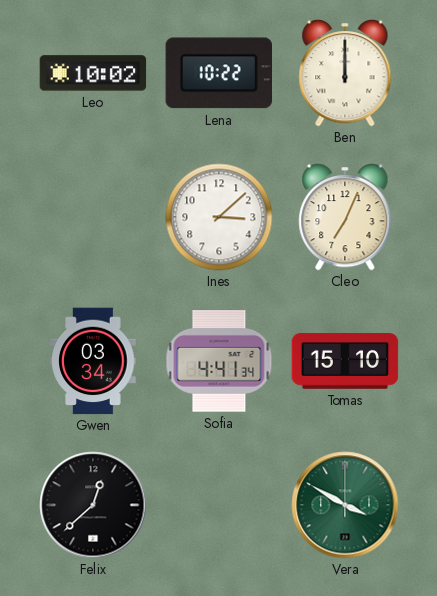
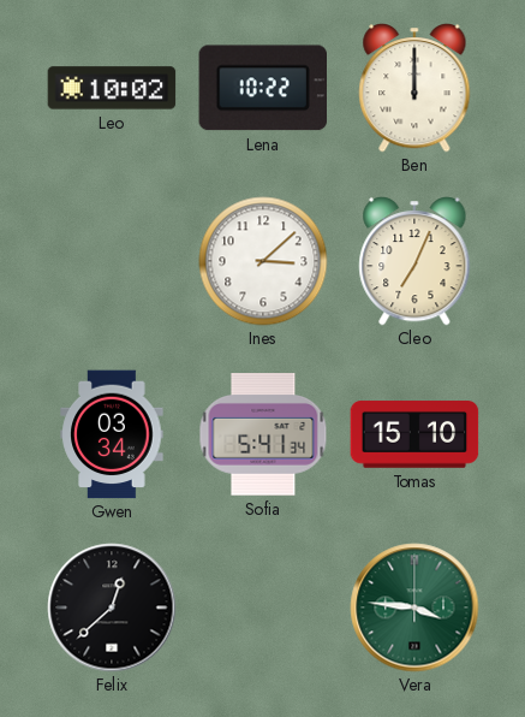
Sofia: 4:41 -> 5:41 (263, 435)
Vera: 3:50 -> 3:46 (414, 608)
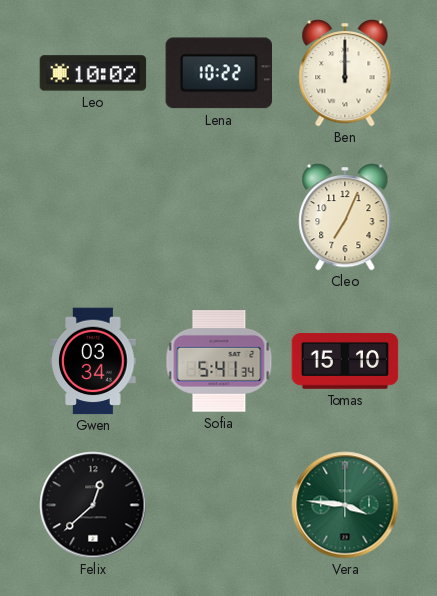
Ines: 3:08 -> none (263, 261)
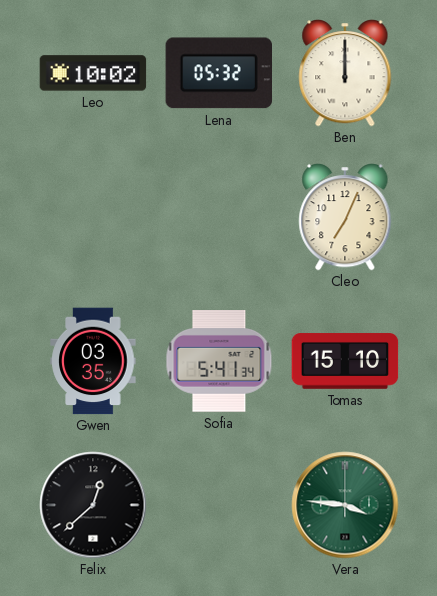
Lena: 10:22 -> 05:32 (218, 73)
Gwen: 03:34 -> 03:35 (93, 361)
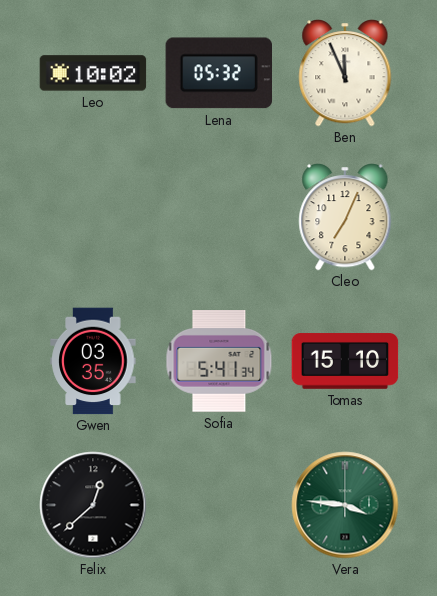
Ben: 12:00 -> 11:56 (345, 73)
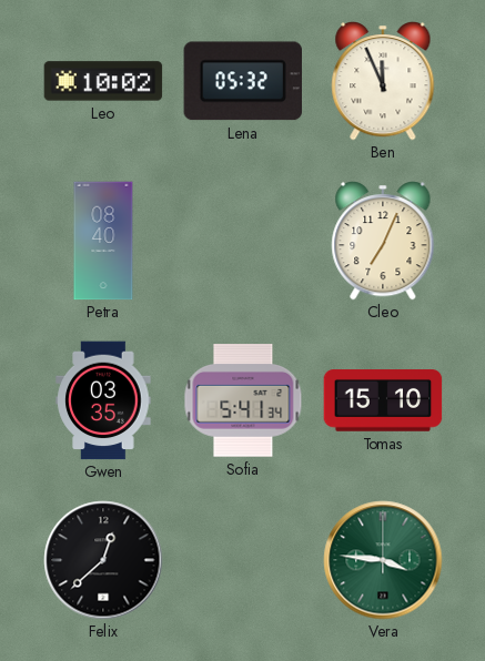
Petra: none -> 08:40 (103, 241)
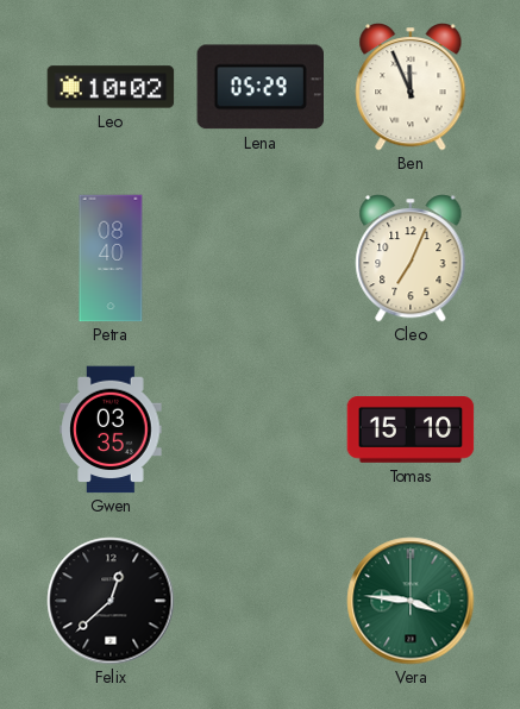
Lena: 05:32 -> 05:29 (259, 87)
Sofia: 5:41 -> none (243, 401)
